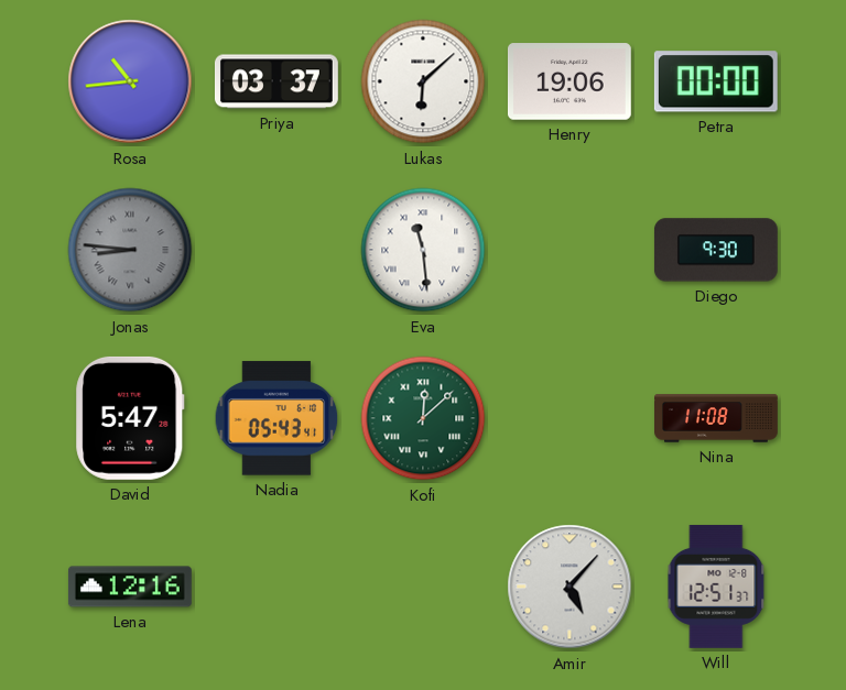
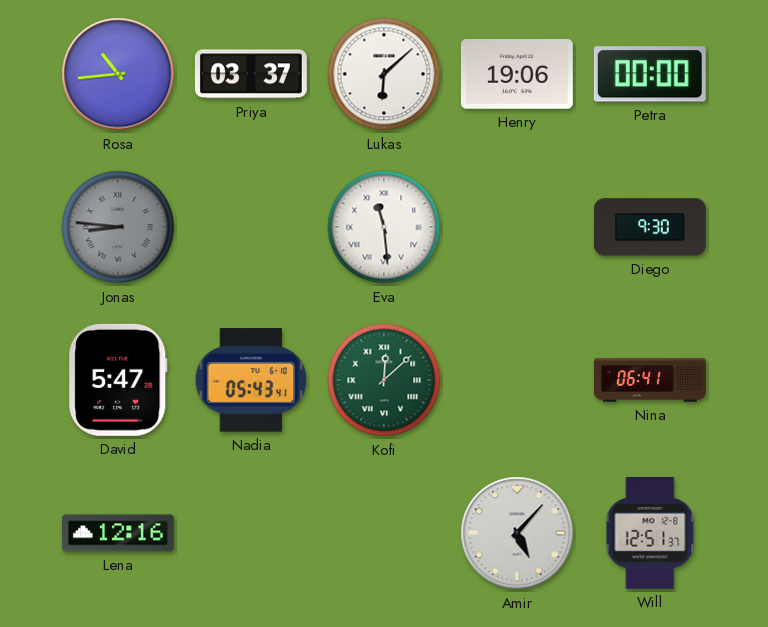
Nina: 11:08 -> 06:41 (651, 380)
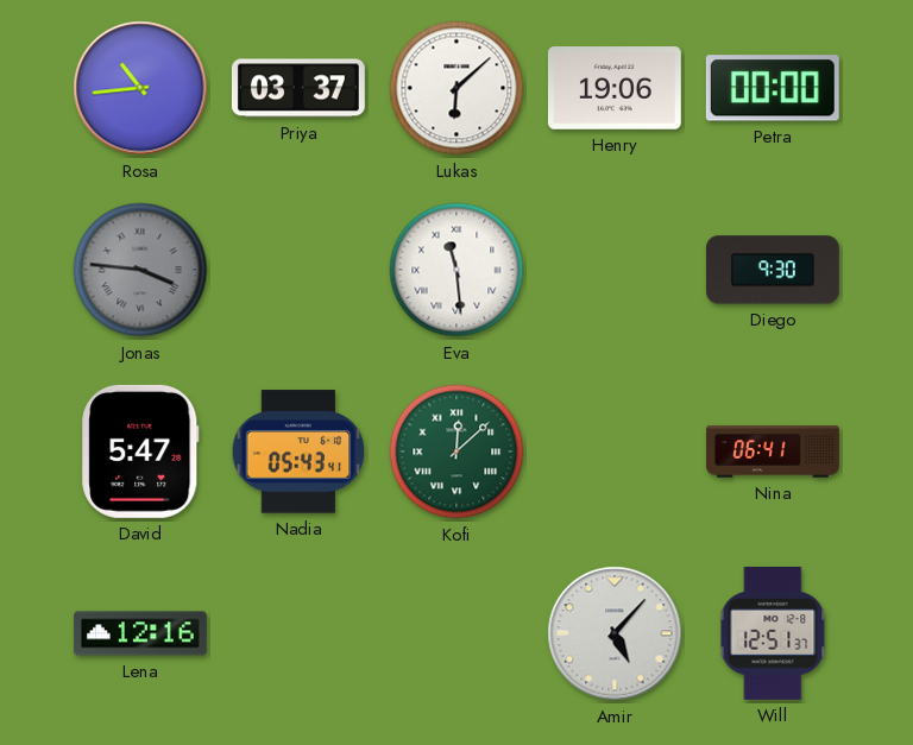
Jonas: 8:46 -> 3:46 (140, 270)
